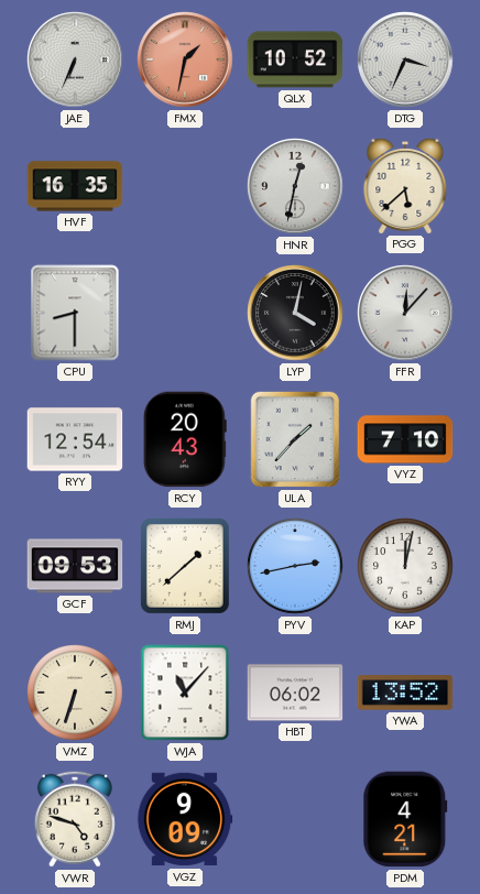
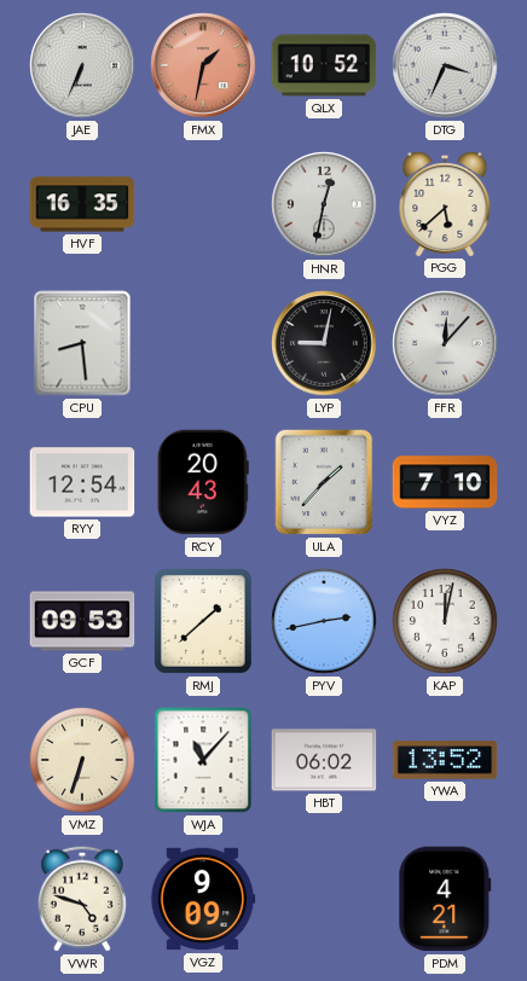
CPU: 8:30 -> 8:29 (82, 343)
LYP: 4:02 -> 9:02 (324, 343)
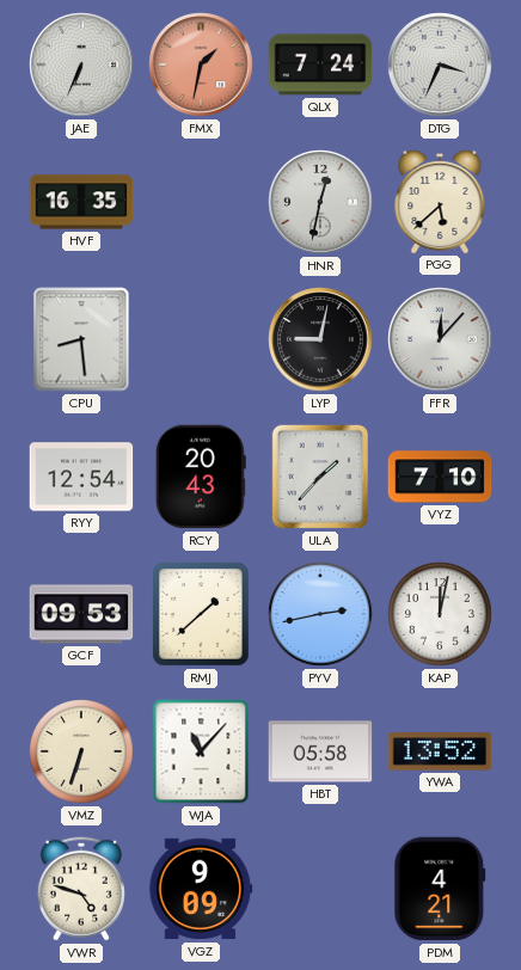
QLX: 10:52 -> 7:24 (320, 65)
HBT: 06:02 -> 05:58 (320, 751)
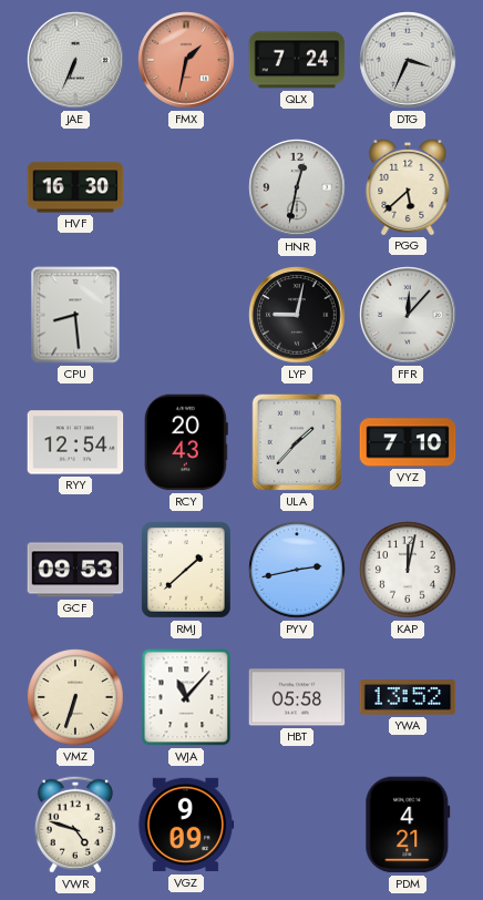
HVF: 16:35 -> 16:30 (75, 187)
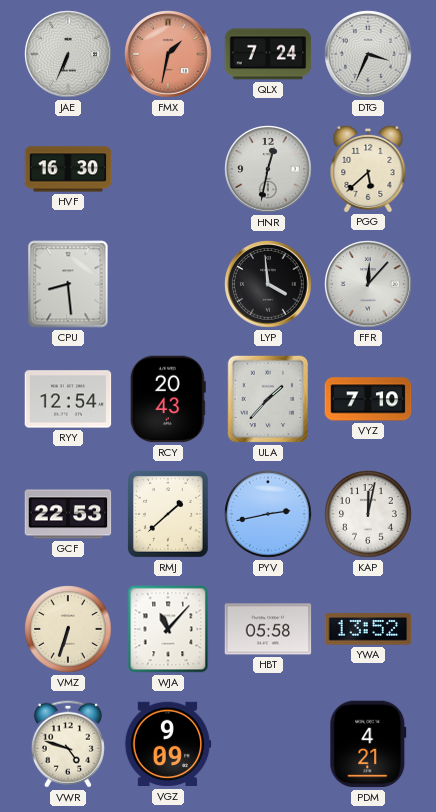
LYP: 9:02 -> 3:59 (268, 284)
GCF: 09:53 -> 22:53 (68, 514)
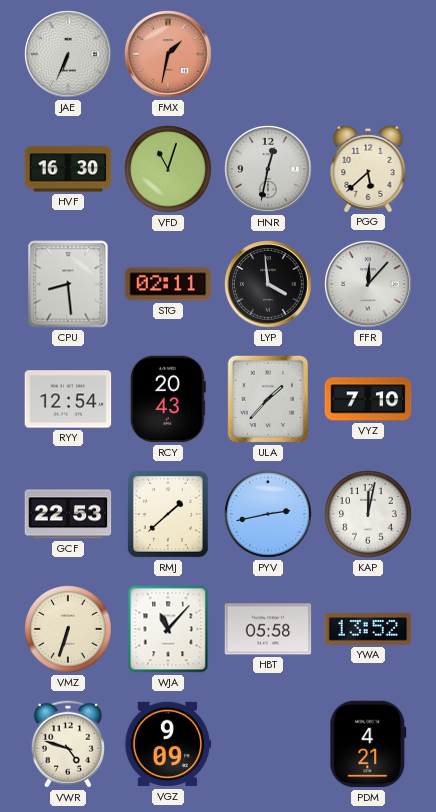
QLX: 7:24 -> none (268, 54)
DTG: 3:34 -> none (368, 54)
VFD: none -> 11:03 (168, 169)
STG: none -> 02:11 (168, 284)
